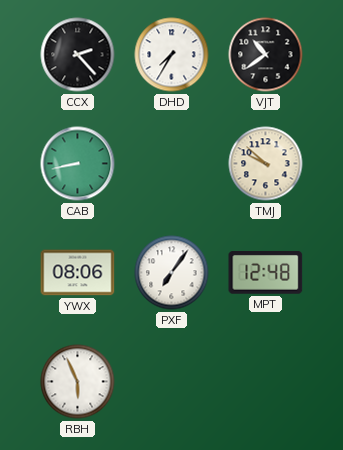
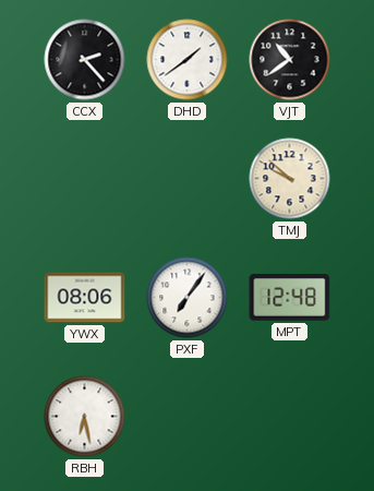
DHD: 7:35 -> 1:39 (188, 60)
CAB: 8:43 -> none (78, 164)
RBH: 5:56 -> 6:28 (85, 417)
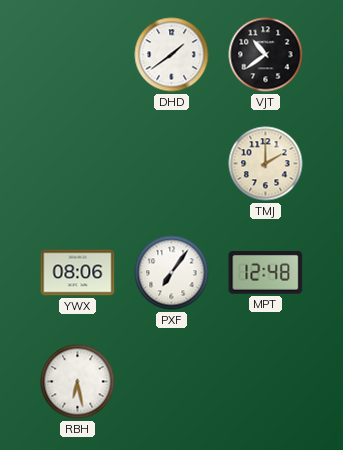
CCX: 2:23 -> none (85, 60)
TMJ: 9:52 -> 2:00 (266, 164)
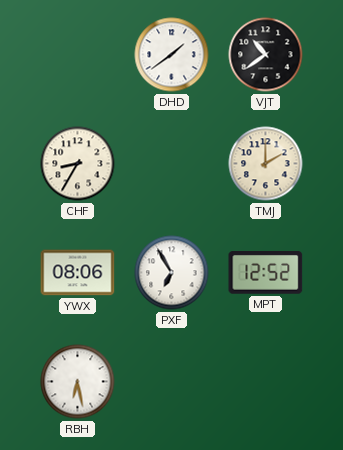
CHF: none -> 8:35 (78, 164)
PXF: 7:06 -> 6:55 (172, 273)
MPT: 12:48 -> 12:52 (266, 273)
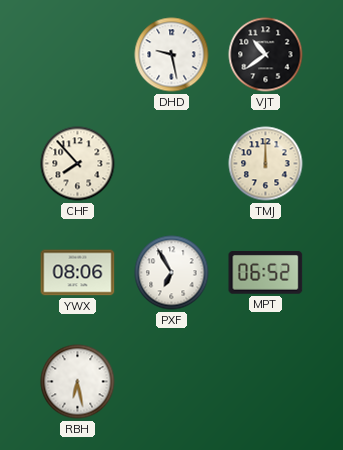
DHD: 1:39 -> 9:28 (172, 55)
CHF: 8:35 -> 7:53 (78, 164)
TMJ: 2:00 -> 12:00 (266, 164)
MPT: 12:52 -> 06:52 (266, 273)
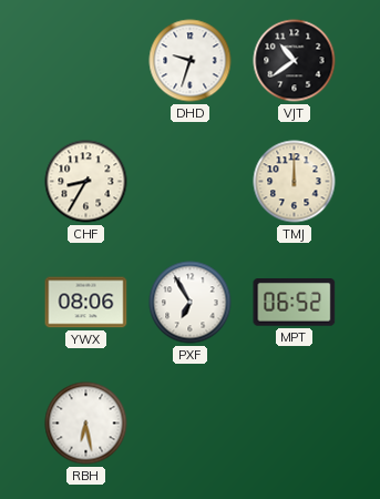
DHD: 9:28 -> 9:33 (191, 61)
CHF: 7:53 -> 8:35 (86, 182)
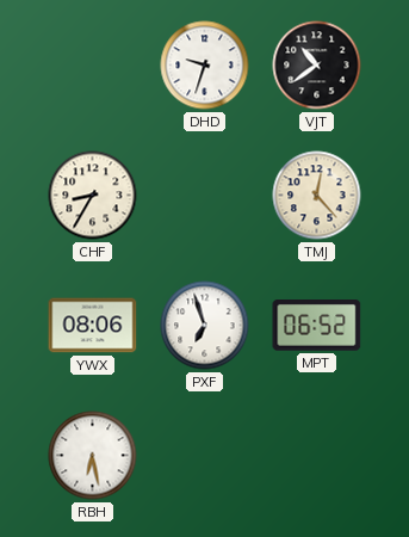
TMJ: 12:00 -> 12:23 (317, 196)
PXF: 6:55 -> 6:57 (205, 326)
